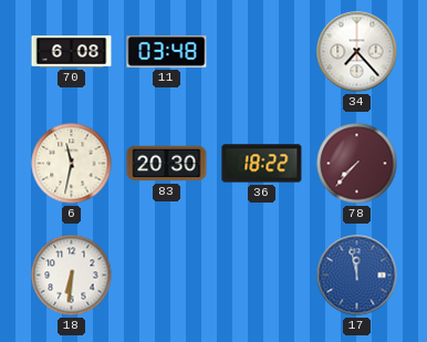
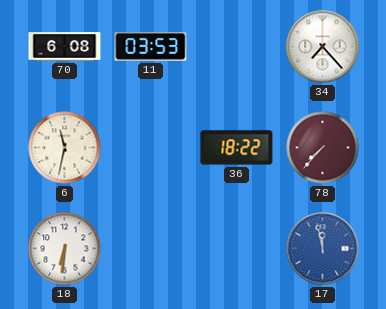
11: 03:48 -> 03:53 (151, 47)
83: 20:30 -> none (167, 164)
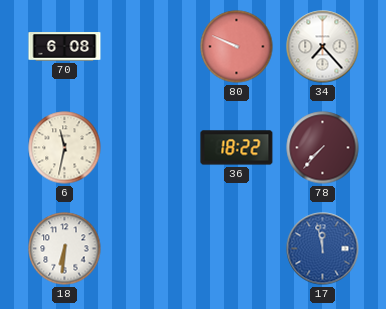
11: 03:53 -> none (151, 47)
80: none -> 9:49 (237, 47)
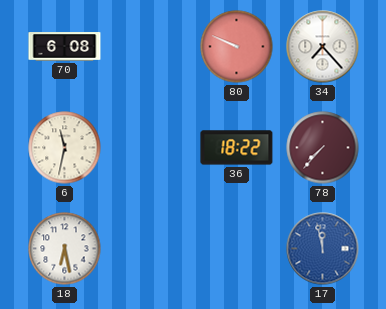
18: 6:31 -> 6:28 (65, 249)
